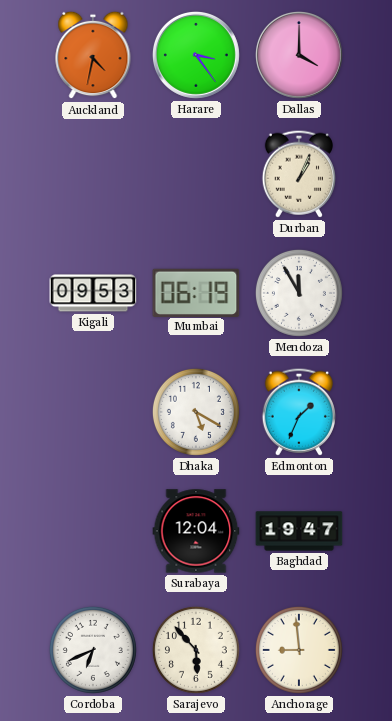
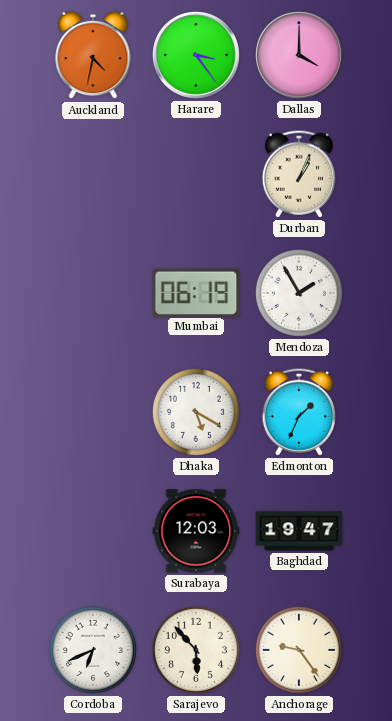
Kigali: 09:53 -> none (93, 293)
Mendoza: 11:55 -> 1:55 (299, 293)
Surabaya: 12:04 -> 12:03 (196, 531)
Anchorage: 8:59 -> 9:24 (299, 650)
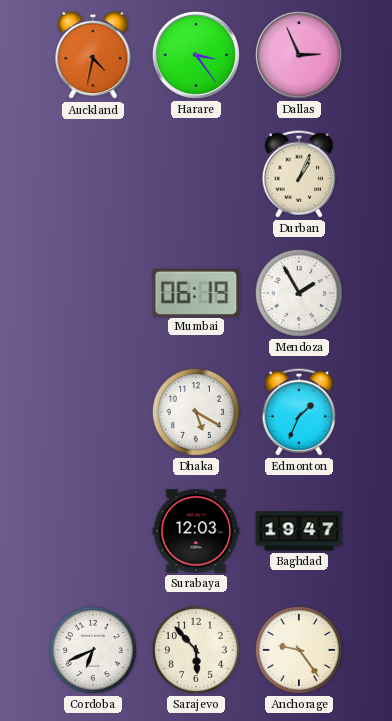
Dallas: 4:00 -> 2:56 (299, 55)
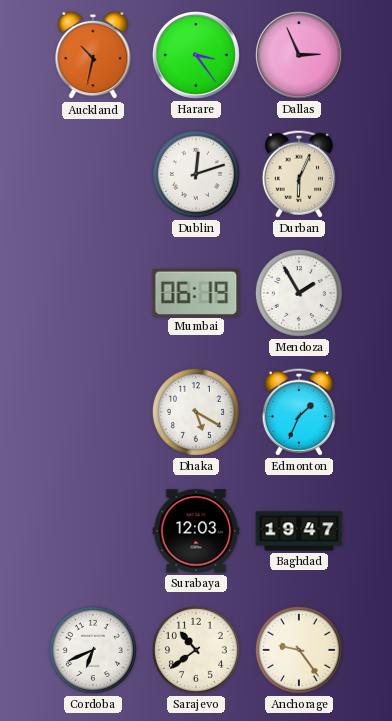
Auckland: 4:32 -> 10:32 (93, 55)
Dublin: none -> 12:12 (196, 174)
Durban: 1:04 -> 6:04 (299, 174)
Sarajevo: 5:53 -> 10:39 (196, 650)
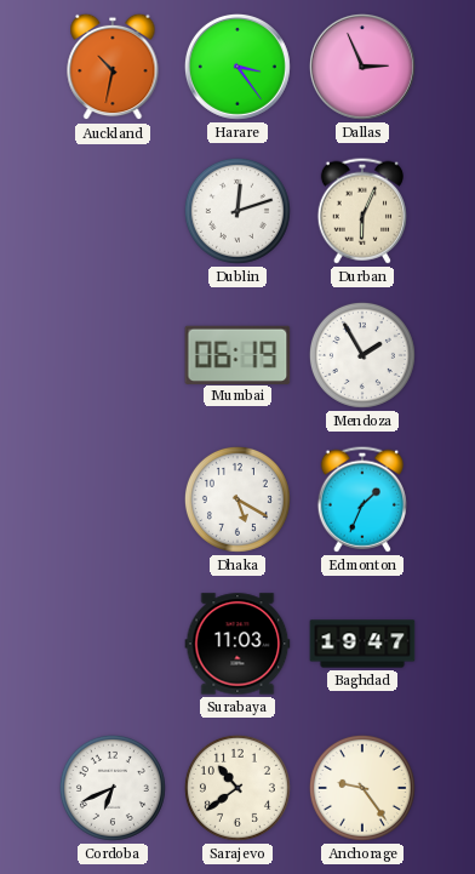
Surabaya: 12:03 -> 11:03 (237, 644)
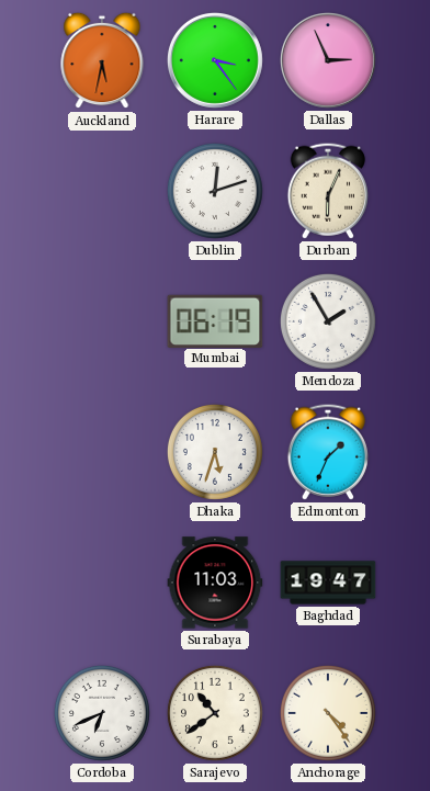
Auckland: 10:32 -> 5:32 (102, 60)
Dhaka: 5:20 -> 5:33 (215, 452)
Anchorage: 9:24 -> 4:24 (328, 713)
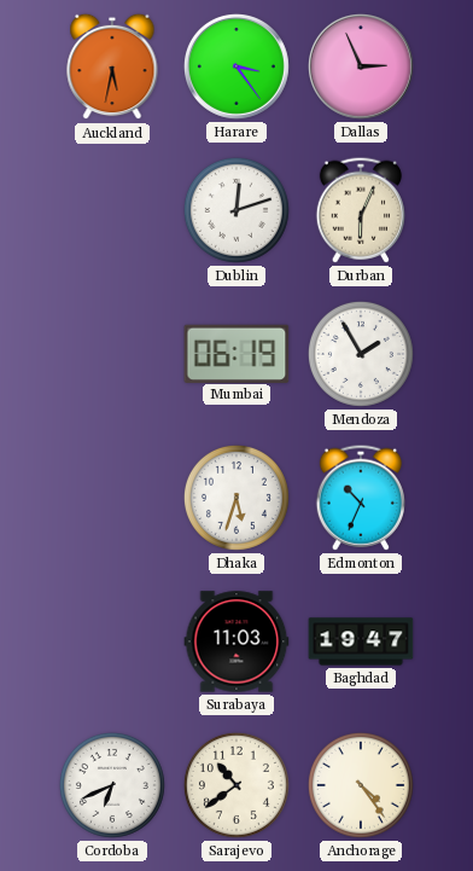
Edmonton: 1:34 -> 10:34 (361, 498)
